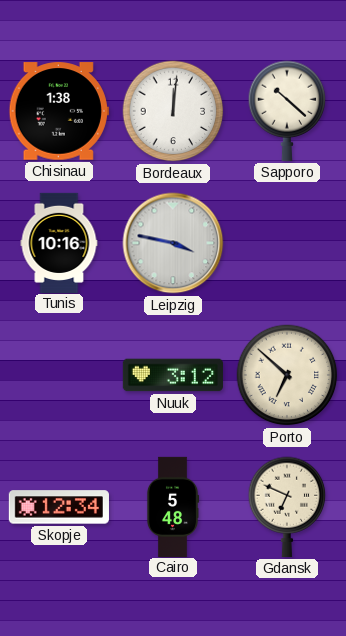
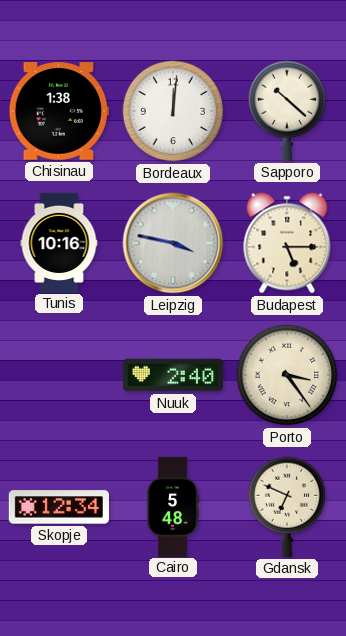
Budapest: none -> 5:15 (287, 243)
Nuuk: 3:12 -> 2:40 (173, 375)
Porto: 6:52 -> 3:24 (287, 375)
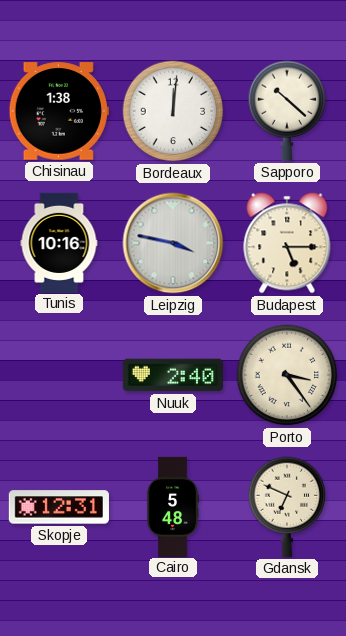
Skopje: 12:34 -> 12:31 (59, 507)
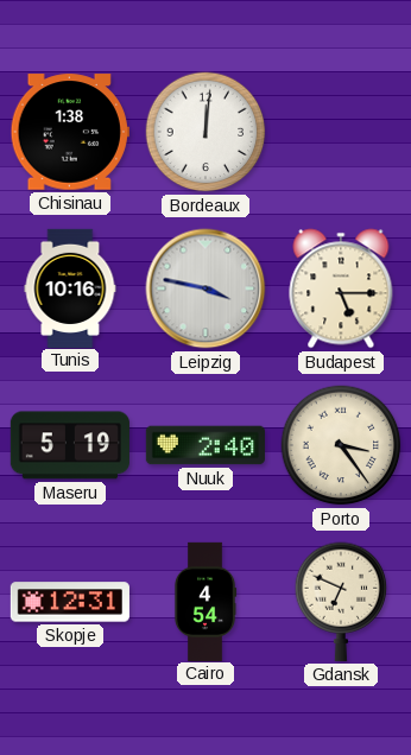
Sapporo: 10:22 -> none (287, 111)
Maseru: none -> 5:19 (70, 445)
Cairo: 5:48 -> 4:54 (205, 601)
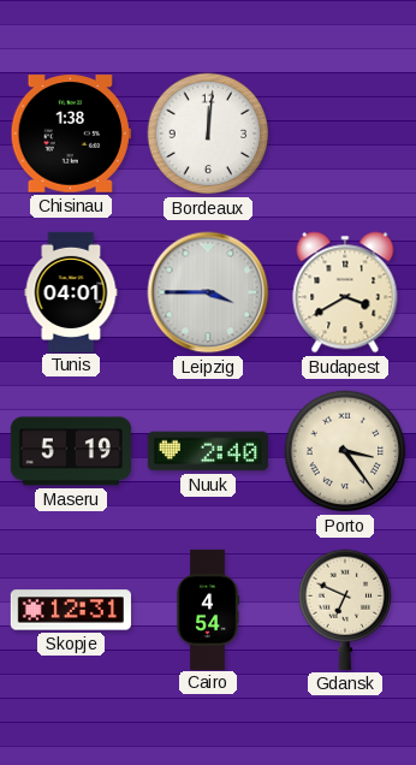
Tunis: 10:16 -> 04:01 (71, 291)
Leipzig: 3:47 -> 3:45 (208, 292)
Budapest: 5:15 -> 3:40 (345, 292)
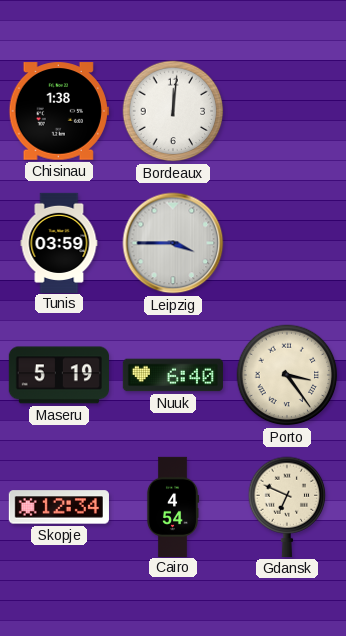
Tunis: 04:01 -> 03:59 (59, 242)
Budapest: 3:40 -> none (345, 292)
Nuuk: 2:40 -> 6:40 (173, 375)
Skopje: 12:31 -> 12:34 (59, 507)
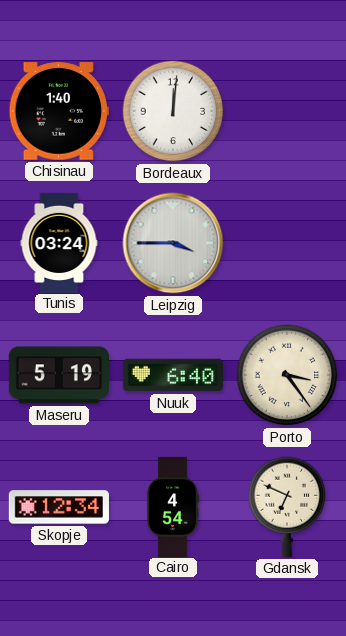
Chisinau: 1:38 -> 1:40 (59, 111)
Tunis: 03:59 -> 03:24 (59, 242)
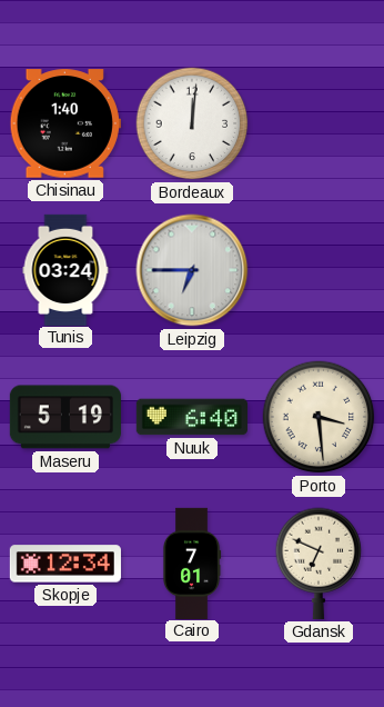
Leipzig: 3:45 -> 6:45 (192, 270)
Porto: 3:24 -> 3:29 (319, 417)
Cairo: 4:54 -> 7:01 (192, 562)
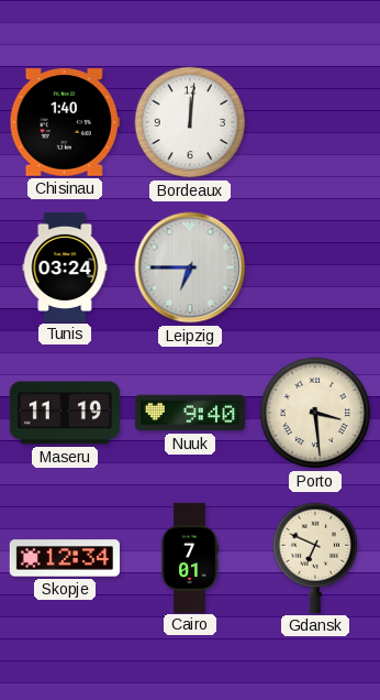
Maseru: 5:19 -> 11:19 (65, 413)
Nuuk: 6:40 -> 9:40 (190, 413)
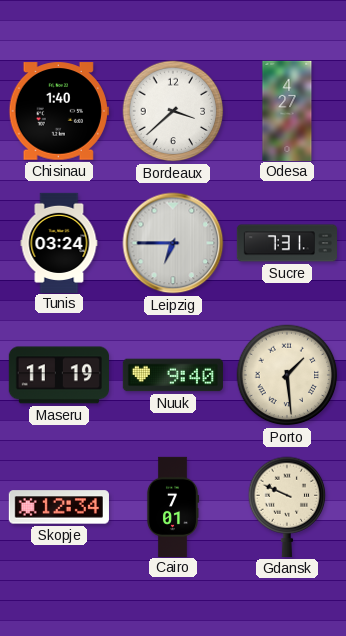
Bordeaux: 12:01 -> 3:38 (173, 111)
Odesa: none -> 4:27 (287, 110)
Sucre: none -> 7:31 (286, 243)
Porto: 3:29 -> 1:29 (287, 375)
Gdansk: 6:49 -> 9:49 (287, 507)
